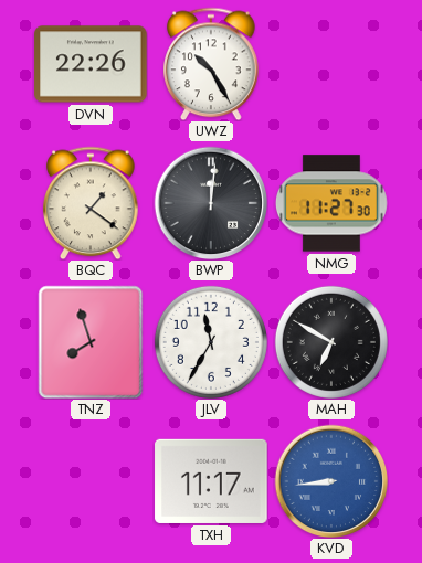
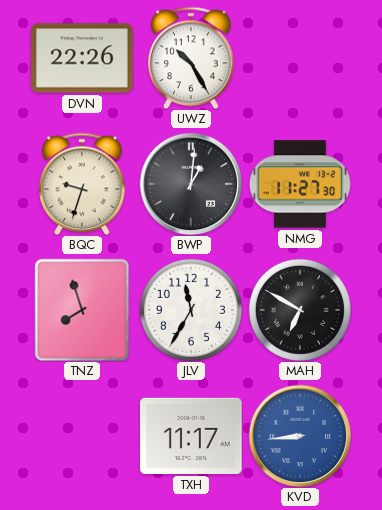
BQC: 1:21 -> 9:33 (82, 184)
BWP: 12:01 -> 1:01 (191, 184)
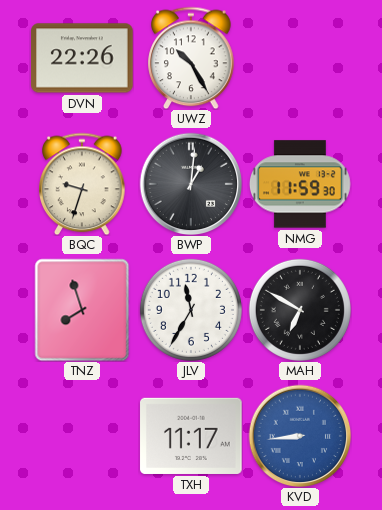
NMG: 11:27 -> 11:59 (300, 184)
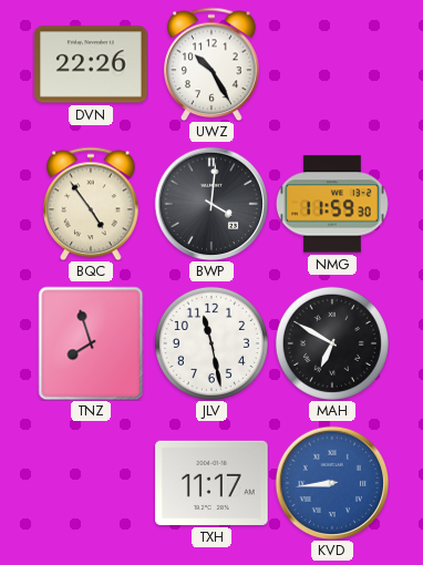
BQC: 9:33 -> 4:54 (91, 204)
BWP: 1:01 -> 4:01 (211, 204)
JLV: 11:35 -> 11:28 (211, 343)
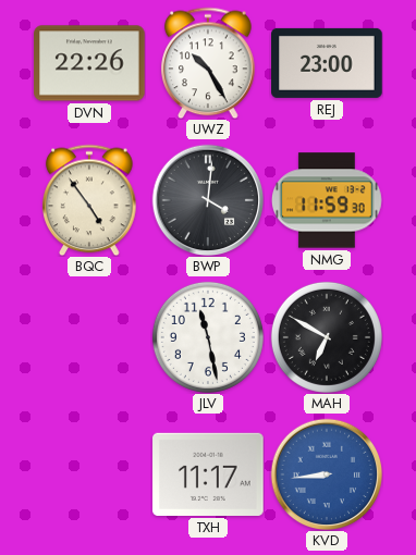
REJ: none -> 23:00 (327, 63)
TNZ: 7:57 -> none (91, 343)
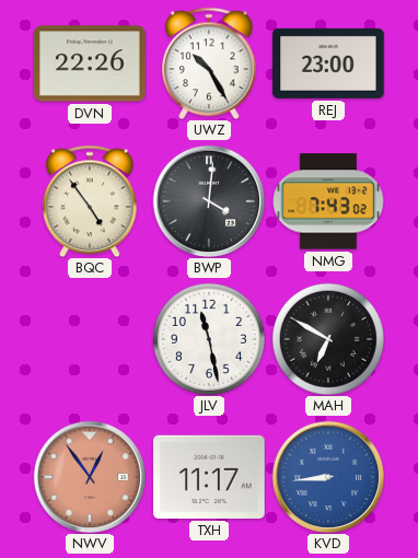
NMG: 11:59 -> 7:43 (328, 201)
NWV: none -> 12:54 (90, 477)
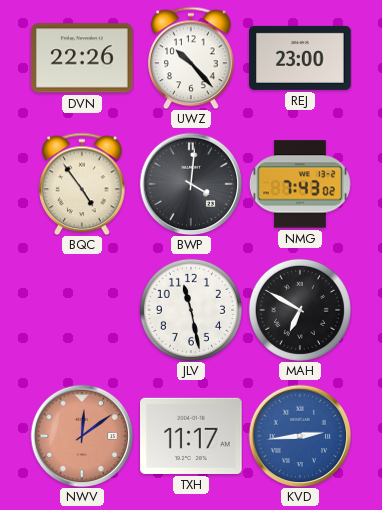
UWZ: 10:25 -> 10:23 (191, 58)
NWV: 12:54 -> 12:09 (82, 436)
KVD: 8:44 -> 2:44 (300, 436)
